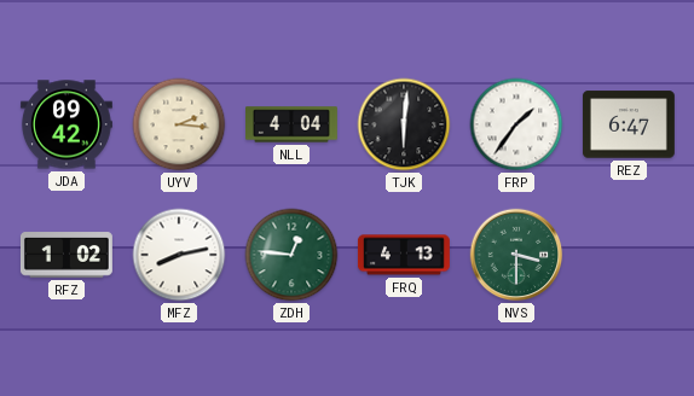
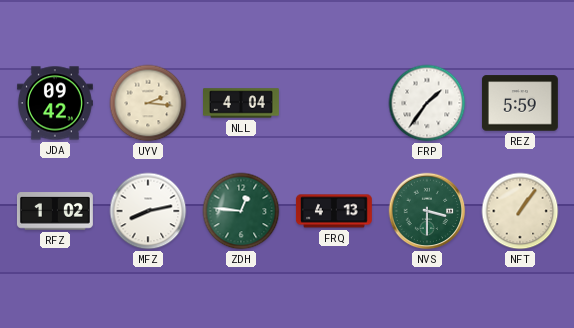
TJK: 6:01 -> none (404, 124)
REZ: 6:47 -> 5:59 (520, 103)
NFT: none -> 1:06 (520, 211)
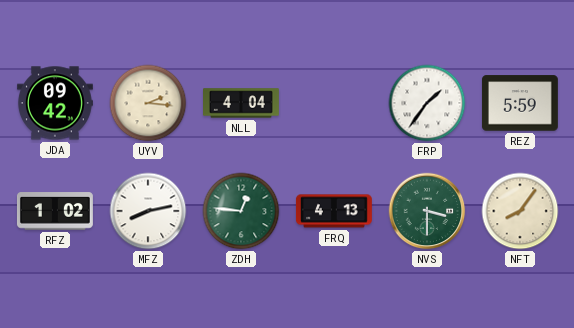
NFT: 1:06 -> 8:06 (520, 211)
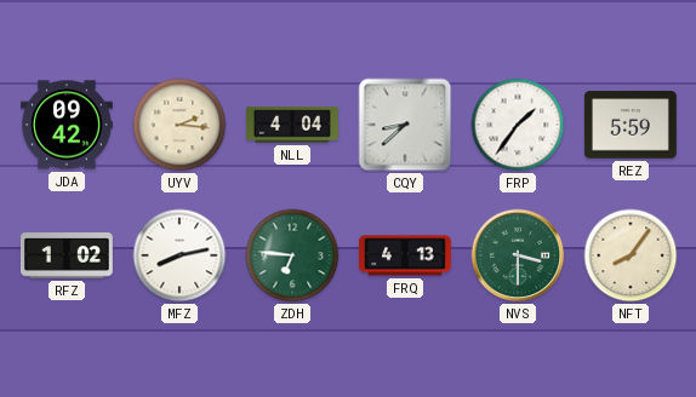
CQY: none -> 8:38 (405, 125)
ZDH: 12:46 -> 6:46 (292, 255)
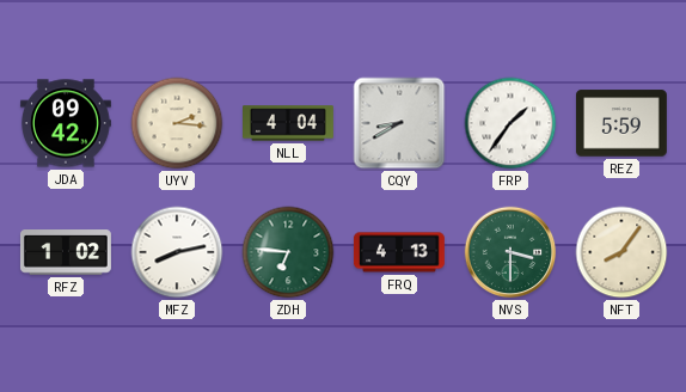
CQY: 8:38 -> 8:40 (399, 123)
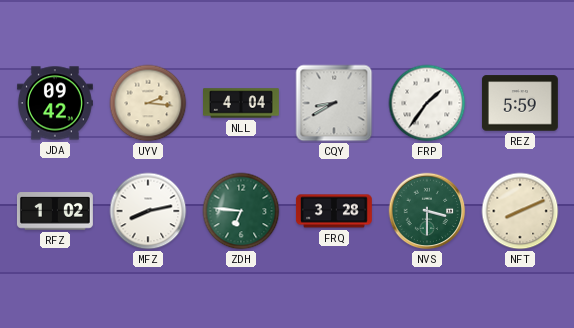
FRQ: 4:13 -> 3:28 (334, 211)
NFT: 8:06 -> 8:11 (520, 211)
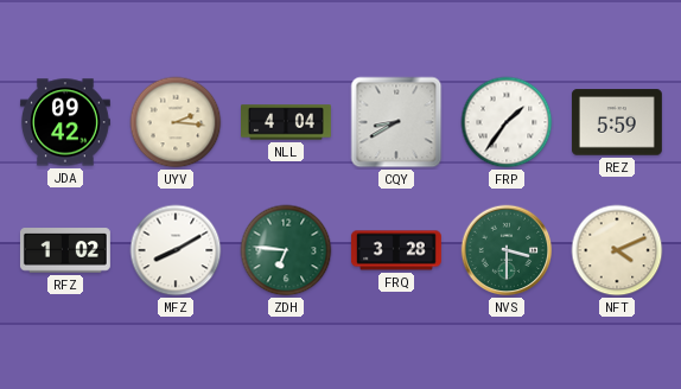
MFZ: 8:13 -> 8:10 (176, 250)
NFT: 8:11 -> 4:11 (617, 250)
